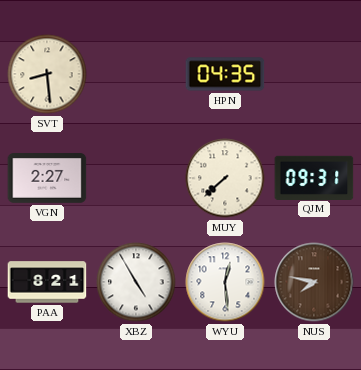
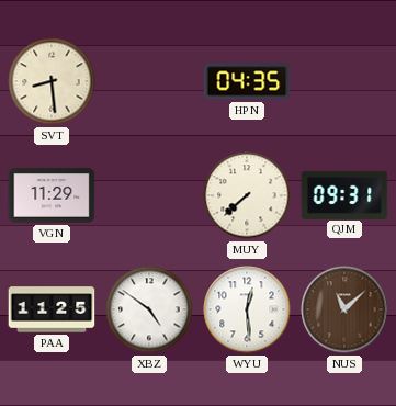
VGN: 2:27 -> 11:29 (52, 195)
PAA: 8:21 -> 11:25 (52, 309)
XBZ: 4:55 -> 4:51 (149, 309)
NUS: 7:47 -> 11:08 (344, 309)
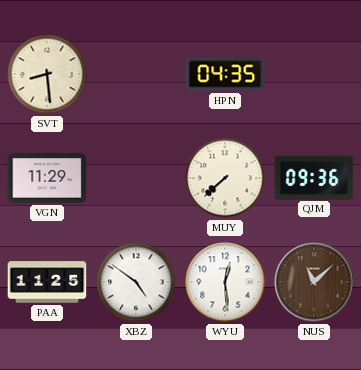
QJM: 09:31 -> 09:36 (314, 177)
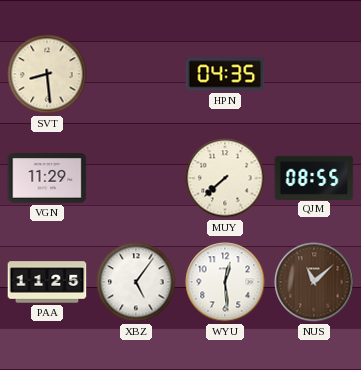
QJM: 09:36 -> 08:55 (314, 177)
XBZ: 4:51 -> 5:06 (136, 282)
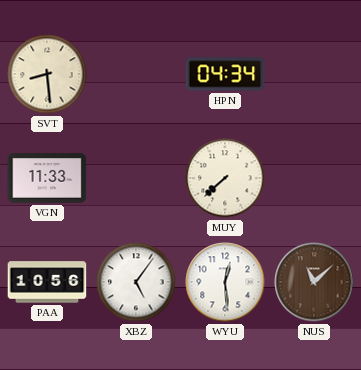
HPN: 04:35 -> 04:34 (225, 74)
VGN: 11:29 -> 11:33 (47, 178)
QJM: 08:55 -> none (314, 177)
PAA: 11:25 -> 10:56 (47, 282)
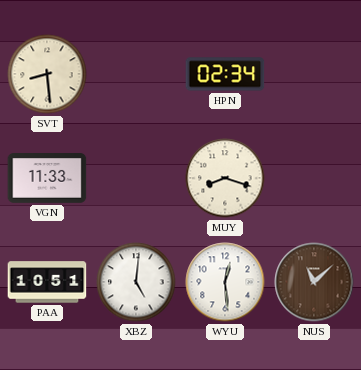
HPN: 04:34 -> 02:34 (225, 74)
MUY: 7:38 -> 8:18 (225, 178)
PAA: 10:56 -> 10:51 (47, 282)
XBZ: 5:06 -> 5:01 (136, 282)
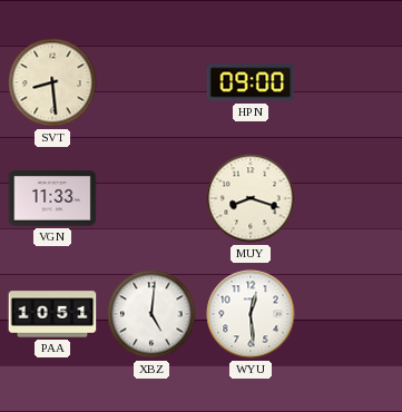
HPN: 02:34 -> 09:00 (251, 82)
NUS: 11:08 -> none (314, 282)
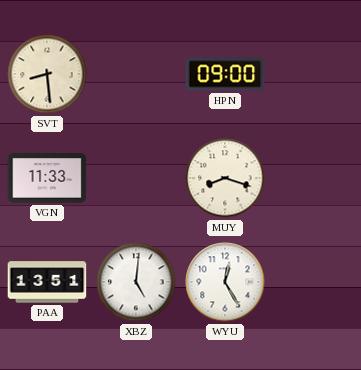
PAA: 10:51 -> 13:51 (47, 282)
WYU: 12:29 -> 12:25 (225, 282)
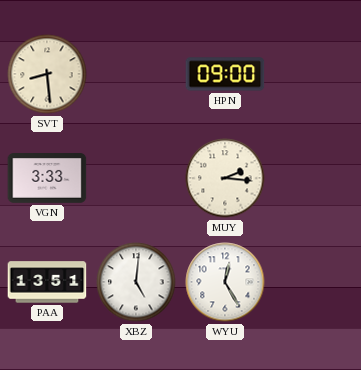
VGN: 11:33 -> 3:33 (47, 178)
MUY: 8:18 -> 2:16 (225, 178)
